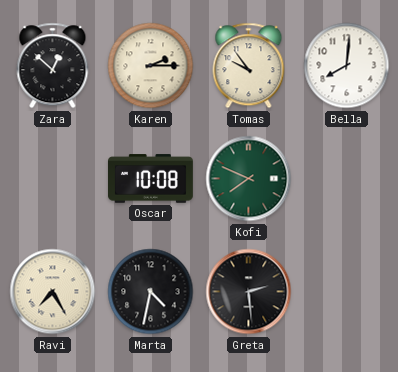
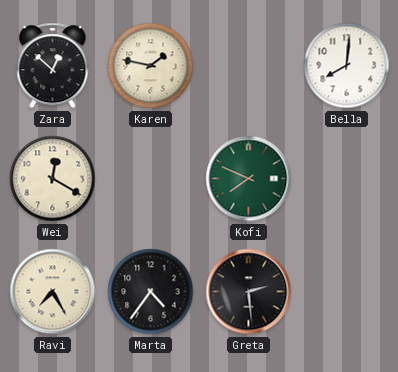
Karen: 2:15 -> 1:47 (151, 66)
Tomas: 9:54 -> none (249, 66)
Wei: none -> 12:20 (53, 179)
Oscar: 10:08 -> none (151, 179)
Marta: 4:32 -> 4:36 (151, 292)
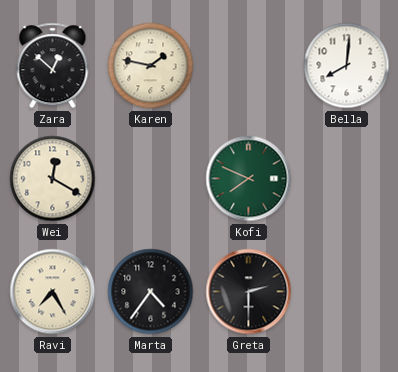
Greta: 2:29 -> 2:30 (249, 292)
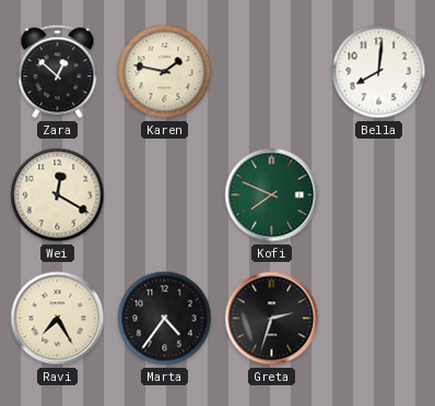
Greta: 2:30 -> 2:33 (272, 319)
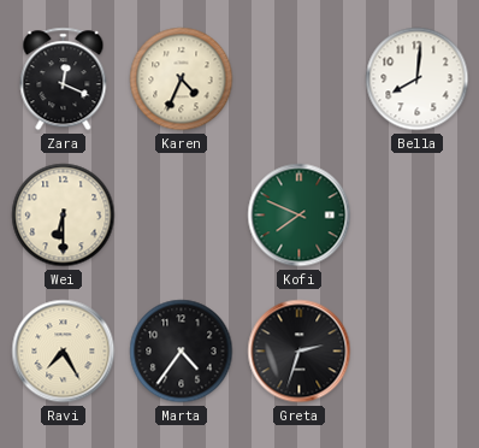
Zara: 12:52 -> 12:19 (64, 79)
Karen: 1:47 -> 4:34 (182, 79)
Wei: 12:20 -> 6:30 (64, 216)
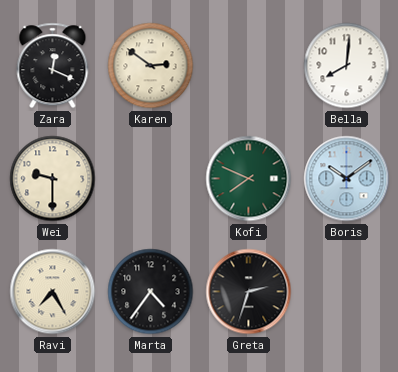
Karen: 4:34 -> 2:51 (151, 66)
Wei: 6:30 -> 9:30 (53, 179)
Boris: none -> 10:09 (347, 179)
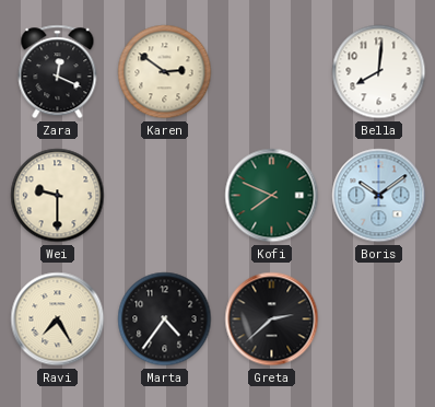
Greta: 2:33 -> 2:38 (272, 319)
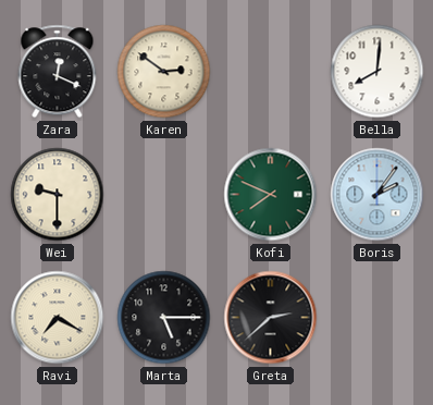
Boris: 10:09 -> 2:06 (378, 195)
Ravi: 7:25 -> 7:20 (58, 318)
Marta: 4:36 -> 5:15 (164, 318)
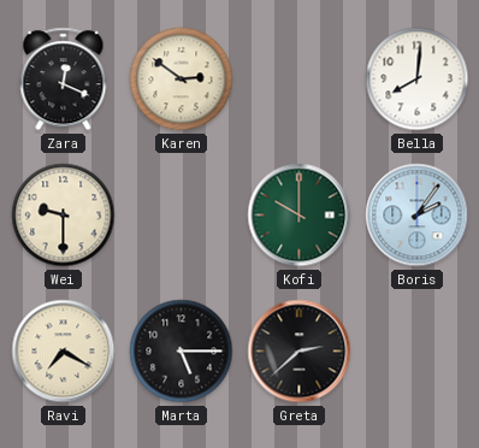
Kofi: 7:49 -> 10:00 (300, 216)
